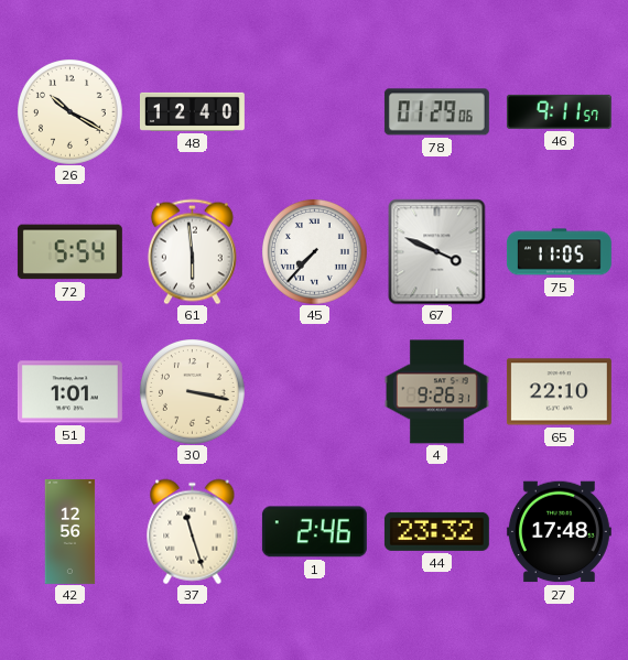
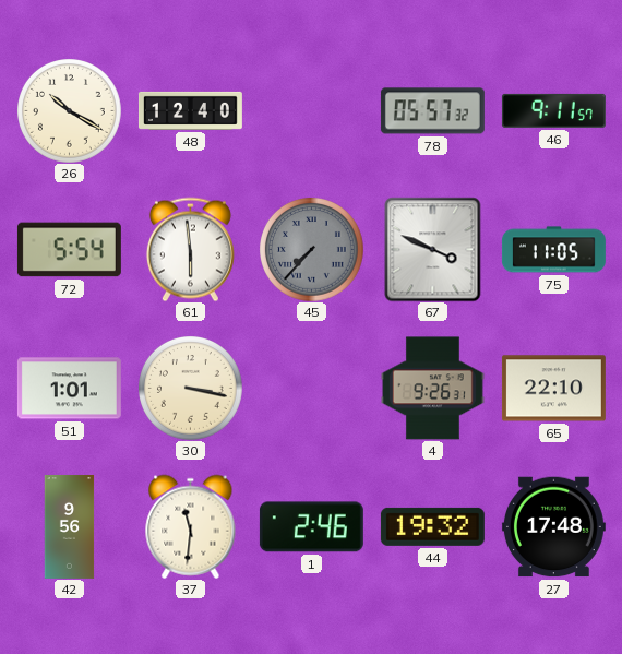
78: 01:29 -> 05:57 (432, 111)
45 dial: white -> grey (312, 250)
42: 12:56 -> 9:56 (70, 526)
37: 11:27 -> 11:31 (191, 526)
44: 23:32 -> 19:32 (432, 526)
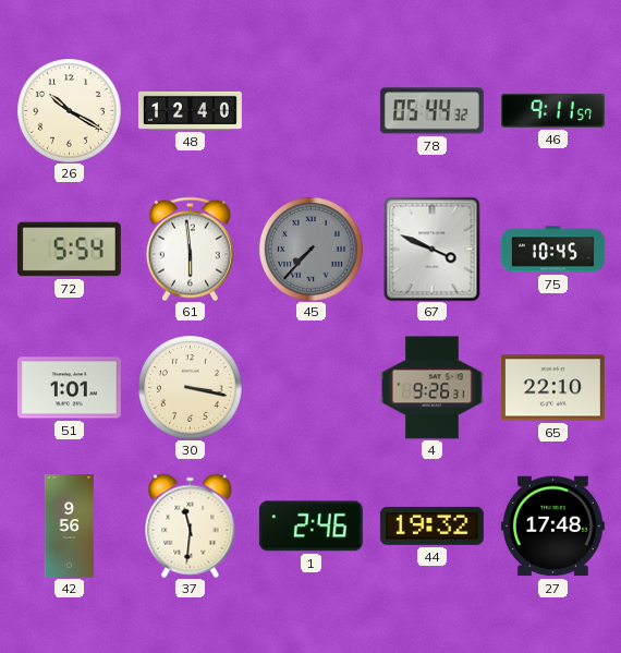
78: 05:57 -> 05:44 (431, 111)
75: 11:05 -> 10:45 (552, 250)
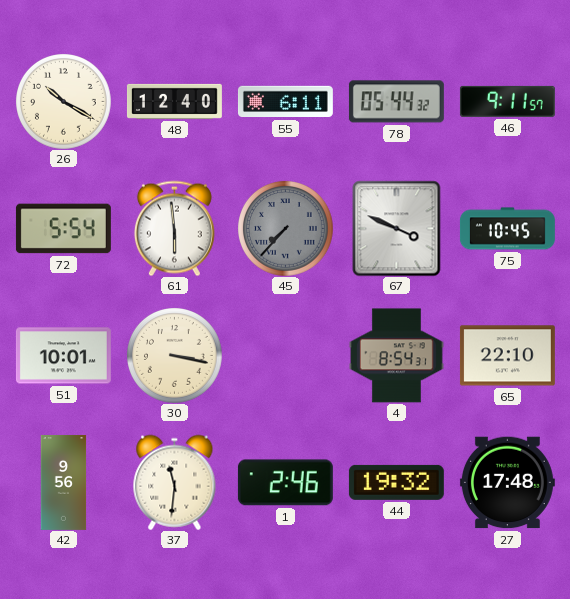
55: none -> 6:11 (285, 102)
51: 1:01 -> 10:01 (63, 356)
4: 9:26 -> 8:54 (396, 356)
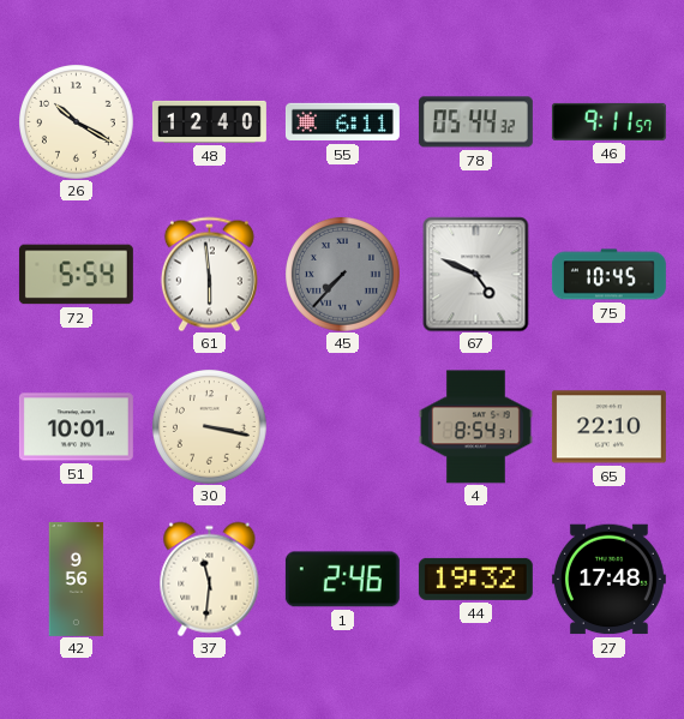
67: 3:49 -> 4:49 (476, 274)
